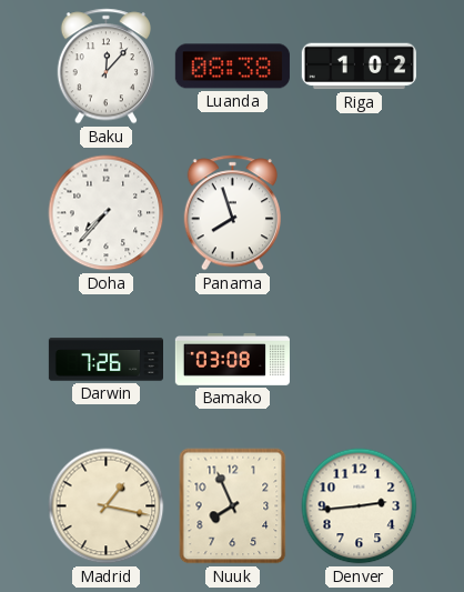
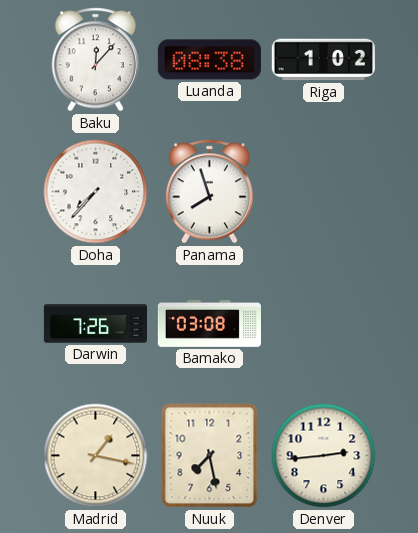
Nuuk: 7:56 -> 7:28 (210, 456)
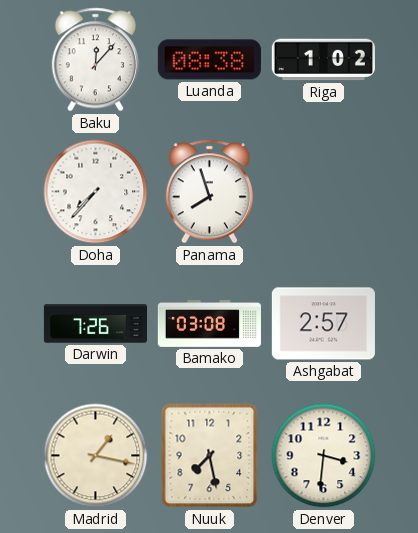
Ashgabat: none -> 2:57 (323, 324)
Denver: 2:44 -> 3:31 (324, 456)
